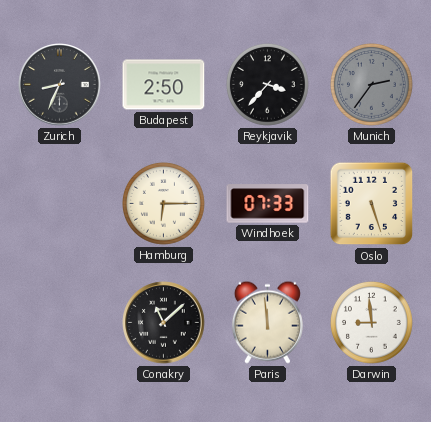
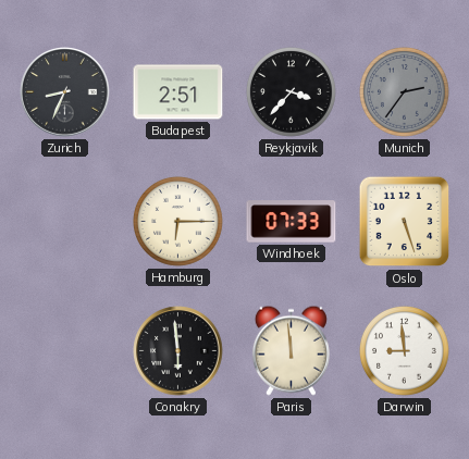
Budapest: 2:50 -> 2:51 (178, 92)
Conakry: 11:08 -> 5:59 (178, 351)
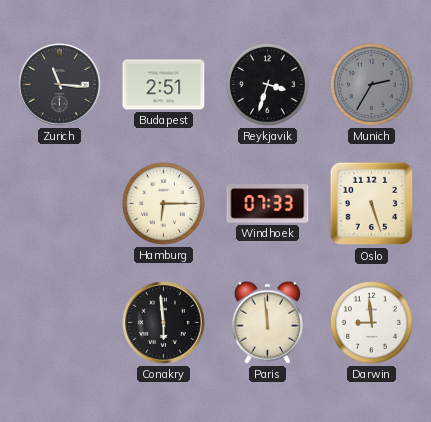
Zurich: 8:34 -> 11:16 (60, 85)
Reykjavik: 3:37 -> 3:33 (268, 85)
Munich: 2:36 -> 2:35 (372, 85)
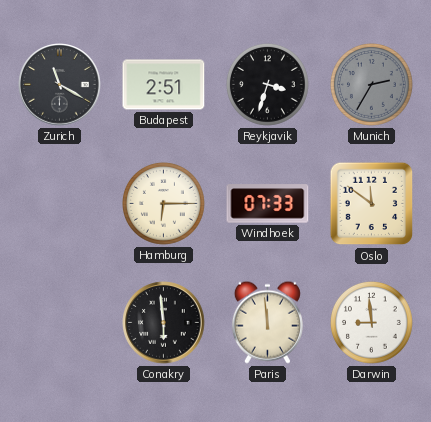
Zurich: 11:16 -> 11:20 (60, 85)
Oslo: 5:27 -> 11:51 (372, 204)
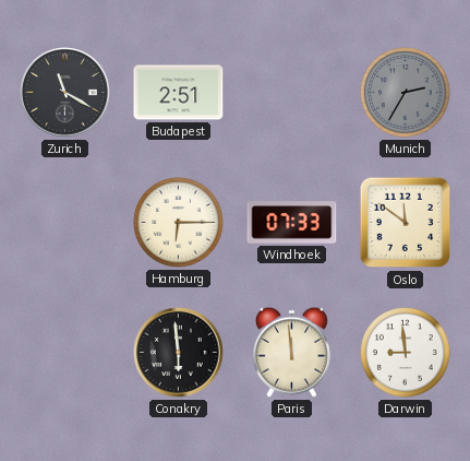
Reykjavik: 3:33 -> none (268, 85)
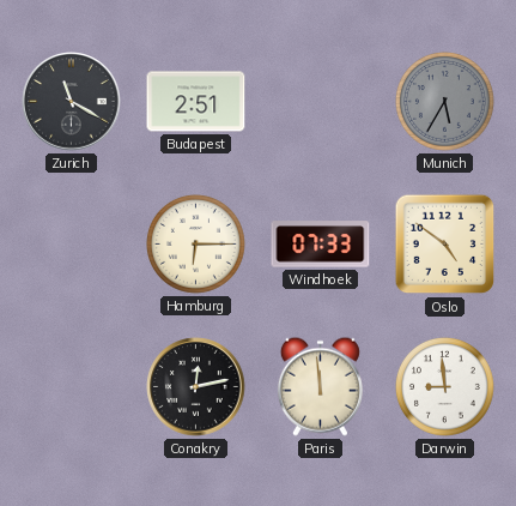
Munich: 2:35 -> 5:35 (445, 102)
Oslo: 11:51 -> 4:51 (445, 245)
Conakry: 5:59 -> 12:13 (196, 387)
